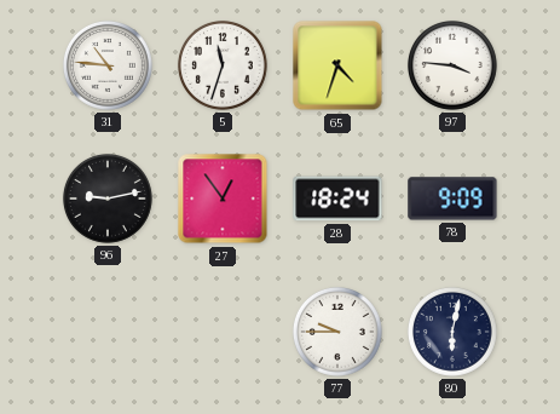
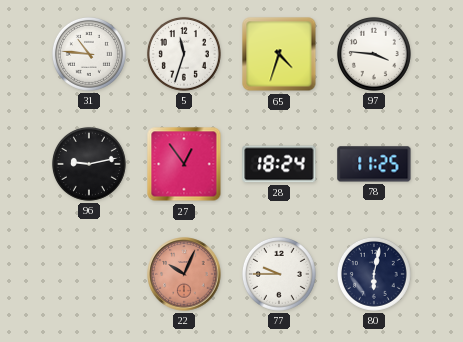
78: 9:09 -> 11:25 (374, 164)
22: none -> 10:04 (184, 274)
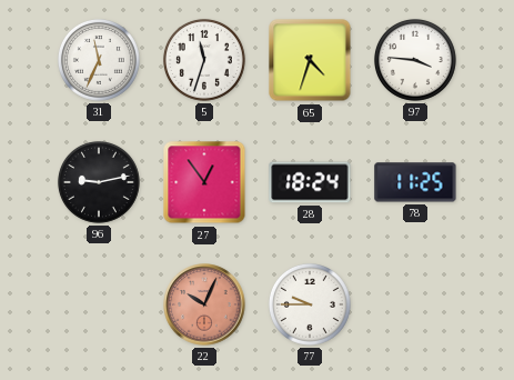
31: 10:46 -> 11:34 (99, 60)
80: 6:02 -> none (374, 274)
